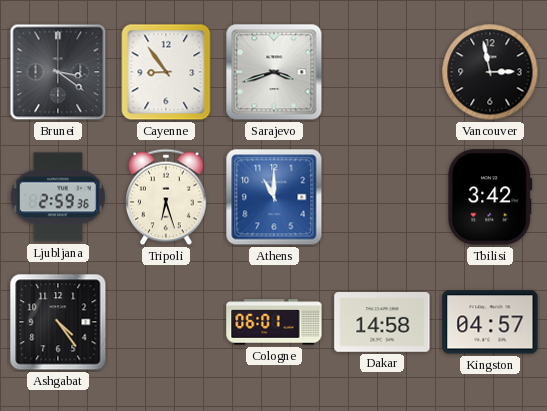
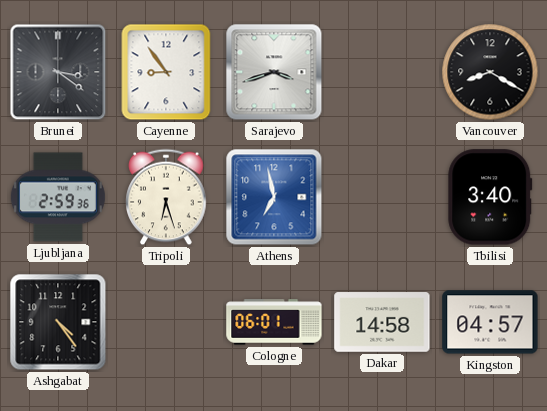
Vancouver: 2:58 -> 8:20 (490, 72)
Athens: 11:00 -> 6:58 (274, 197)
Tbilisi: 3:42 -> 3:40 (490, 197)
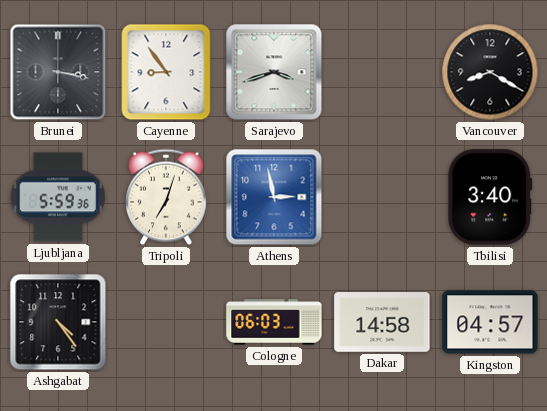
Brunei: 3:21 -> 3:17 (58, 72)
Ljubljana: 2:59 -> 5:59 (58, 197)
Tripoli: 6:27 -> 7:03 (166, 197)
Athens: 6:58 -> 2:58 (274, 197)
Cologne: 06:01 -> 06:03 (274, 322)
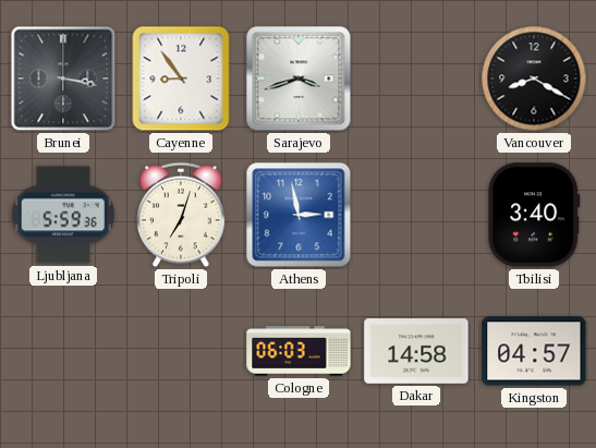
Ashgabat: 4:24 -> none (58, 322)
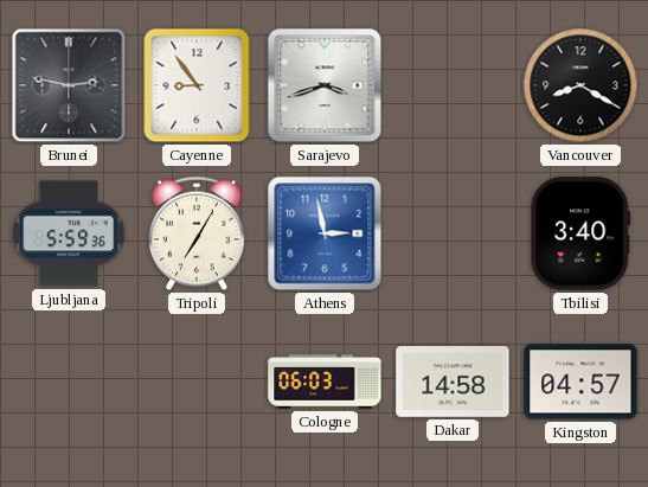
Brunei: 3:17 -> 2:47 (69, 85)
Tripoli: 7:03 -> 7:05 (197, 233)
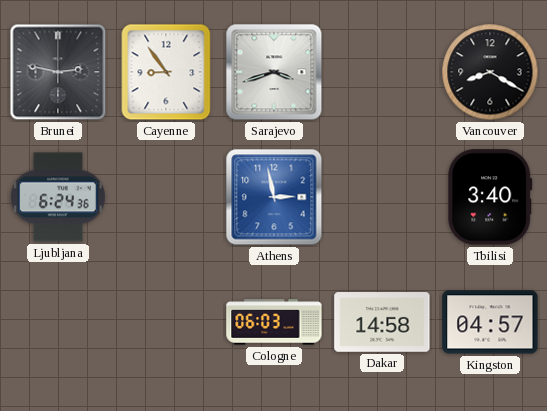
Ljubljana: 5:59 -> 6:24 (58, 197)
Tripoli: 7:05 -> none (197, 233)
